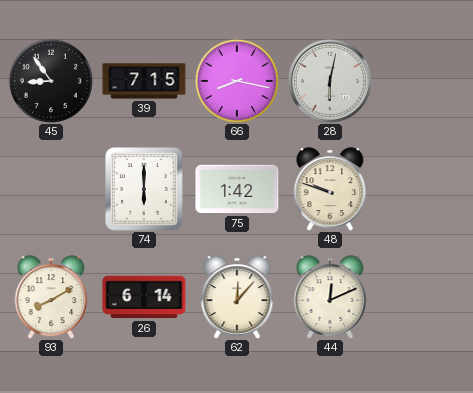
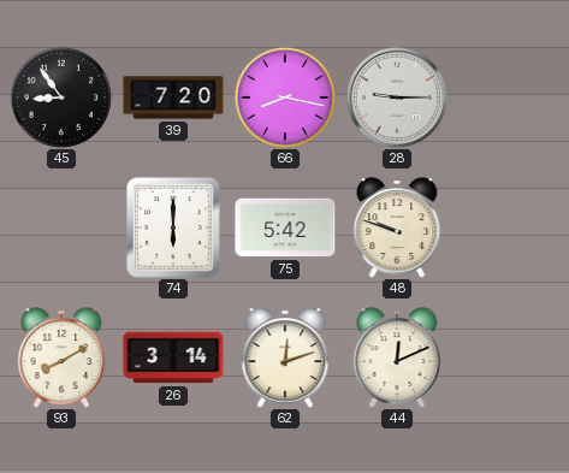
39: 7:15 -> 7:20 (173, 97)
28: 6:02 -> 9:15 (397, 97)
75: 1:42 -> 5:42 (285, 227)
26: 6:14 -> 3:14 (173, 357)
62: 12:07 -> 12:12 (285, 357)
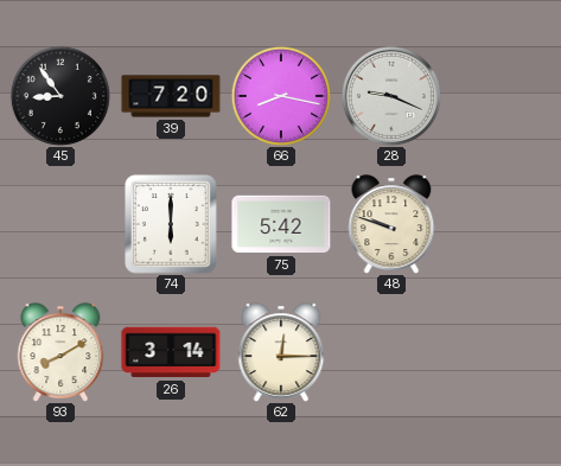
28: 9:15 -> 9:19 (391, 96)
62: 12:12 -> 12:15 (281, 352)
44: 12:11 -> none (397, 357)
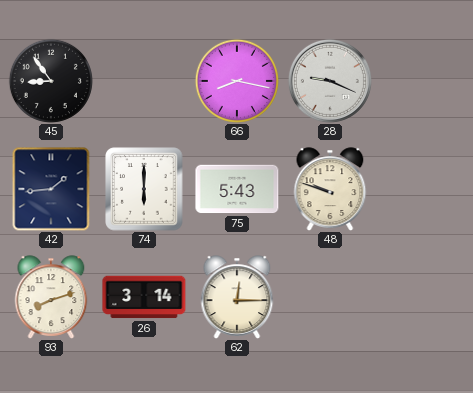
39: 7:20 -> none (171, 96)
42: none -> 1:44 (51, 189)
75: 5:42 -> 5:43 (237, 189)
93: 8:10 -> 8:12 (51, 297)
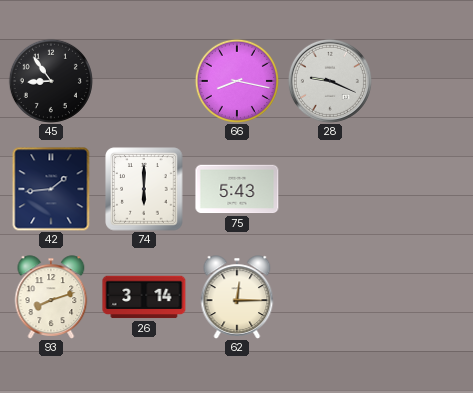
48: 9:48 -> none (330, 189)
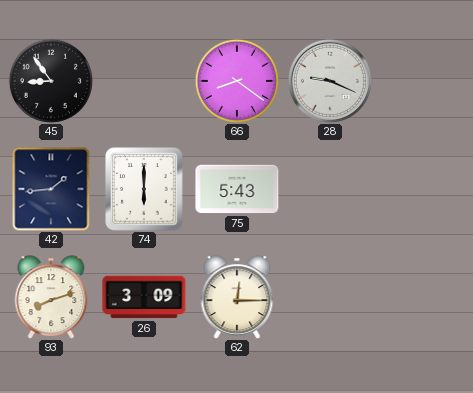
66: 8:17 -> 8:21 (237, 81)
26: 3:14 -> 3:09 (144, 297)
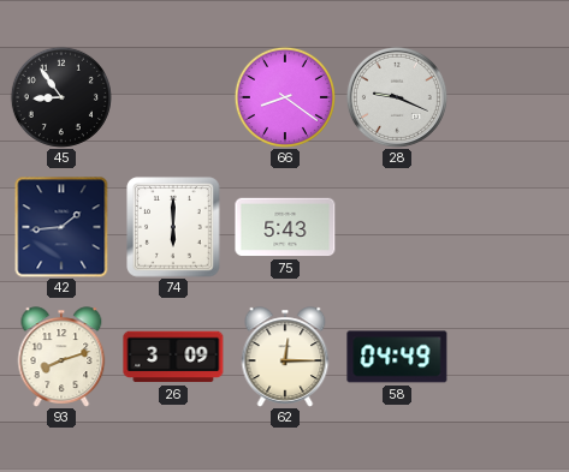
58: none -> 04:49 (397, 357)
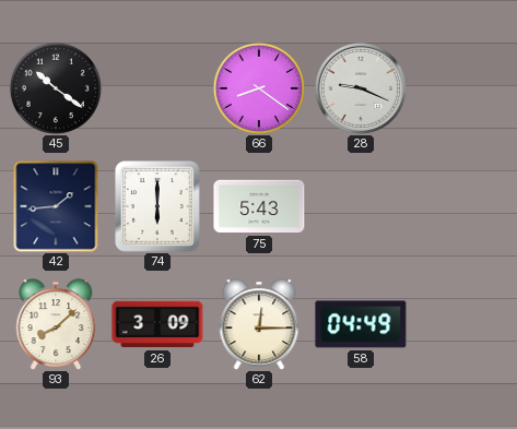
45: 8:54 -> 10:21 (56, 88)
93: 8:12 -> 8:08 (56, 324)
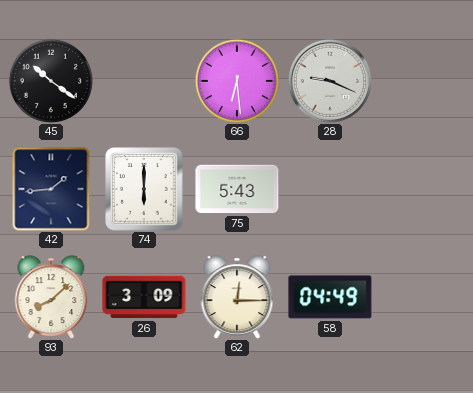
66: 8:21 -> 6:29 (237, 81)
